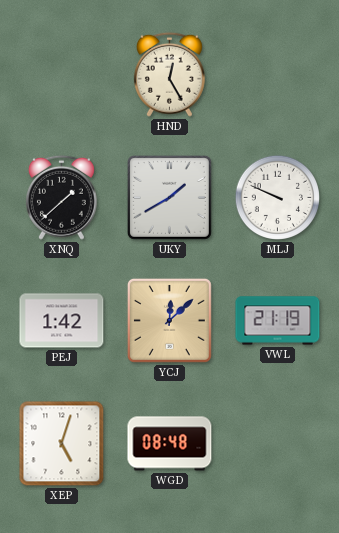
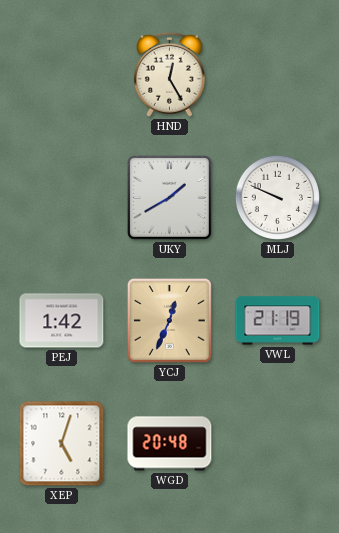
XNQ: 1:38 -> none (61, 197)
YCJ: 12:08 -> 12:34 (169, 320)
WGD: 08:48 -> 20:48 (170, 444)
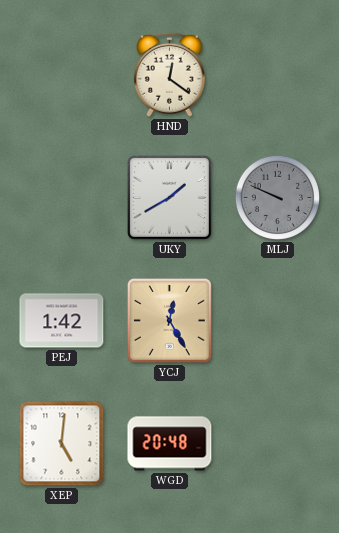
HND: 12:25 -> 12:21 (169, 74)
MLJ dial: white -> grey (277, 197)
YCJ: 12:34 -> 12:25 (169, 320)
VWL: 21:19 -> none (278, 321)
XEP: 5:03 -> 5:01 (62, 444)
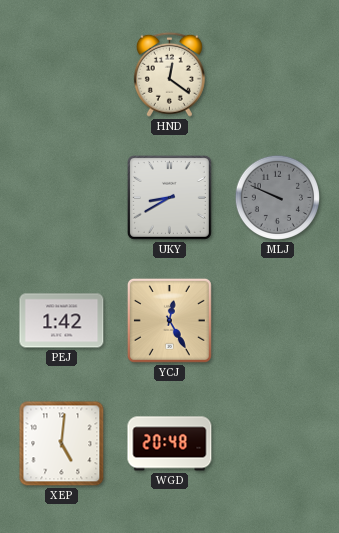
UKY: 1:40 -> 8:40 (169, 197)
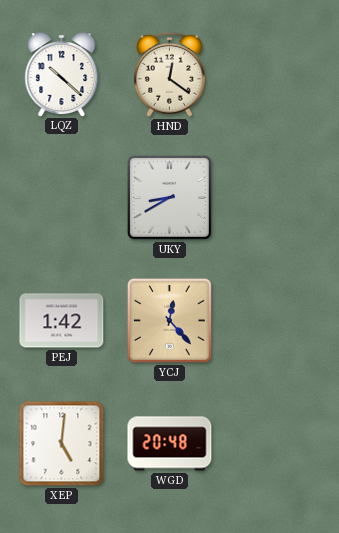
LQZ: none -> 10:22 (62, 74)
MLJ: 9:49 -> none (277, 197)
YCJ: 12:25 -> 12:23 (169, 320)
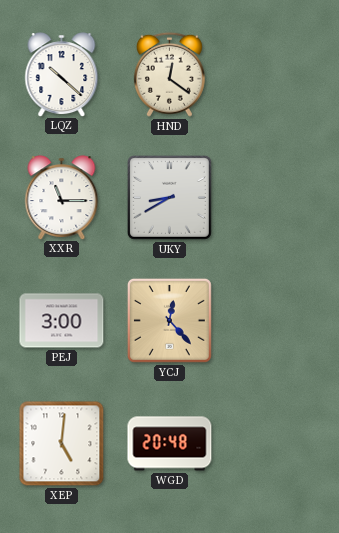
XXR: none -> 11:15 (62, 197)
PEJ: 1:42 -> 3:00 (62, 321)
